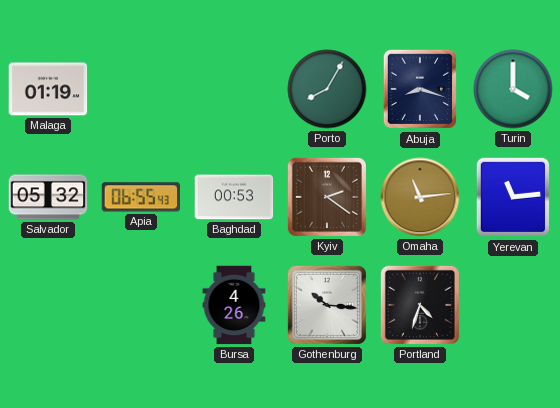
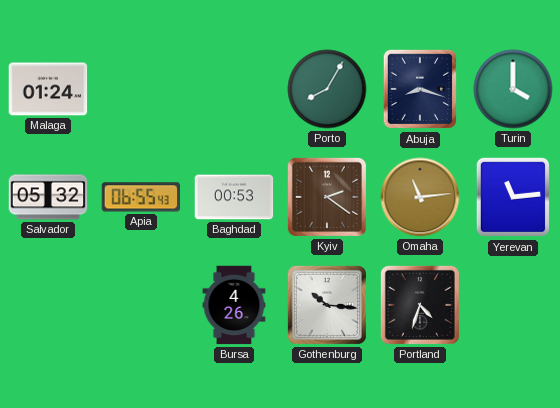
Malaga: 01:19 -> 01:24 (48, 89)
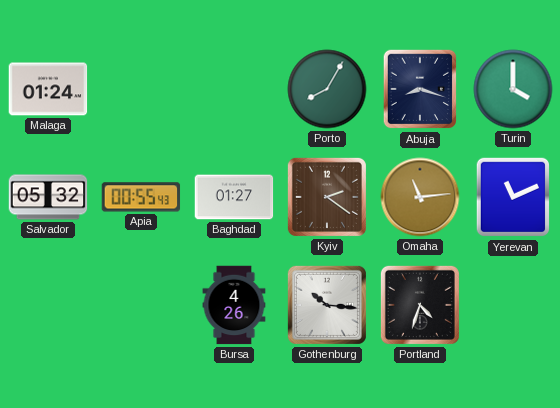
Apia: 06:55 -> 00:55 (141, 197)
Baghdad: 00:53 -> 01:27 (234, 197)
Yerevan: 11:14 -> 11:11 (513, 197)
